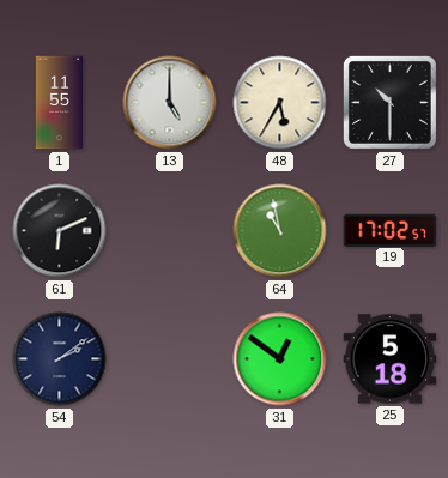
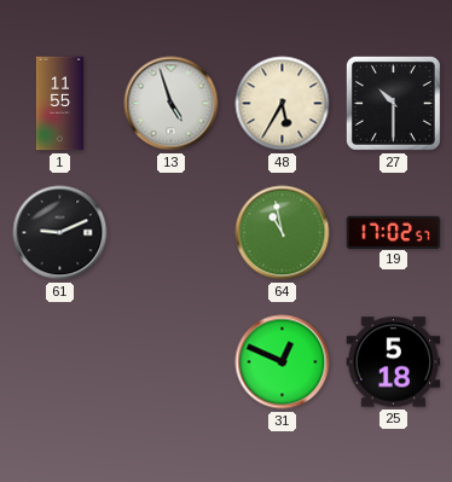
13: 5:00 -> 4:57 (172, 104)
61: 6:11 -> 9:11 (60, 233)
54: 2:09 -> none (60, 359)
31: 12:51 -> 12:49 (283, 362)
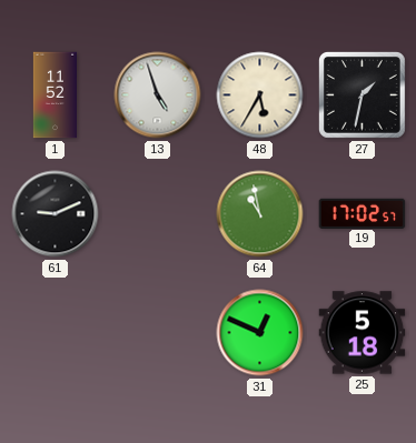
1: 11:55 -> 11:52 (55, 95)
27: 10:30 -> 1:32 (361, 94)
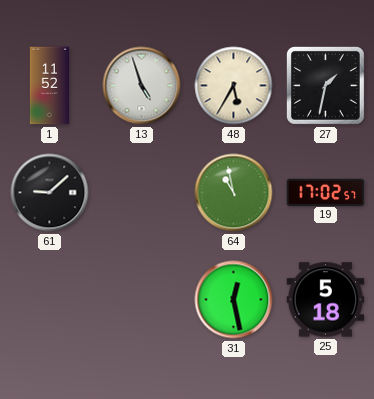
61: 9:11 -> 9:08 (50, 193)
31: 12:49 -> 12:28 (234, 300)
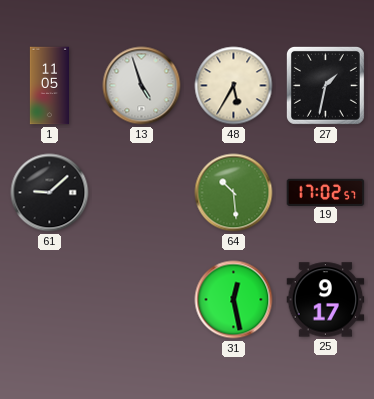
1: 11:52 -> 11:05 (49, 86)
64: 10:58 -> 10:29 (234, 193)
25: 5:18 -> 9:17 (326, 300)
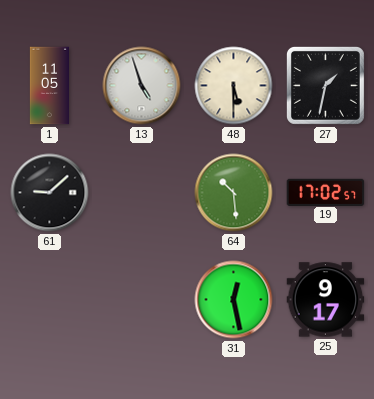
48: 5:35 -> 5:30 (234, 86)
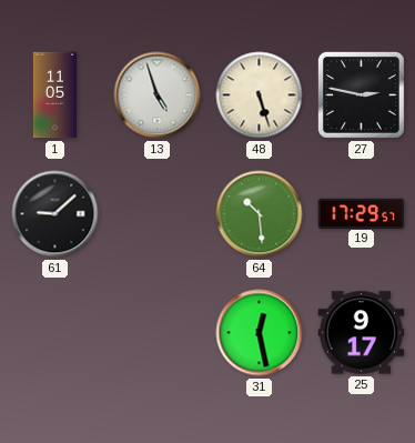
48: 5:30 -> 5:27 (260, 95)
27: 1:32 -> 2:47 (361, 94)
19: 17:02 -> 17:29 (362, 213)
